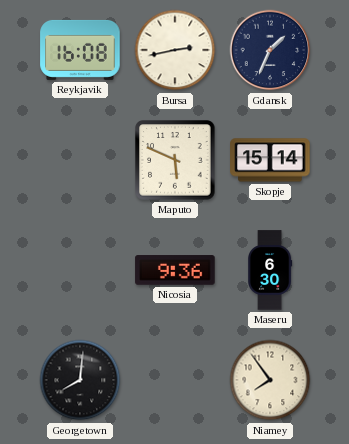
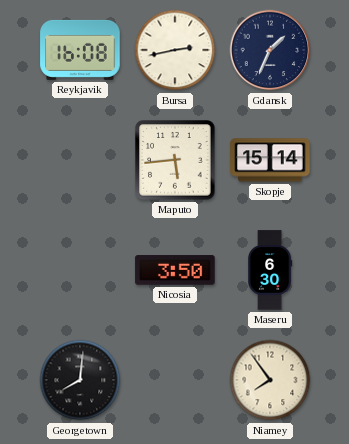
Maputo: 5:49 -> 5:44 (175, 160)
Nicosia: 9:36 -> 3:50 (175, 270)
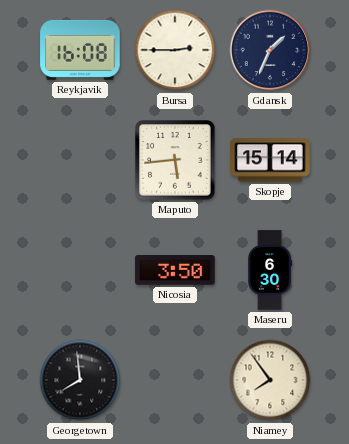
Bursa: 2:43 -> 2:45 (175, 50)
Georgetown: 8:01 -> 7:59 (80, 380)
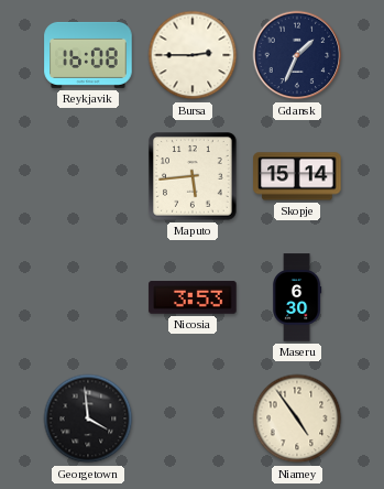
Nicosia: 3:50 -> 3:53 (193, 297)
Georgetown: 7:59 -> 3:59 (88, 419)
Niamey: 7:54 -> 4:54 (297, 419)
